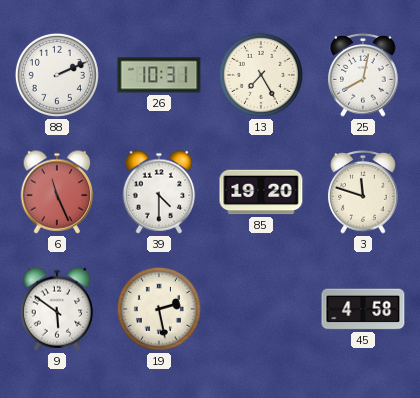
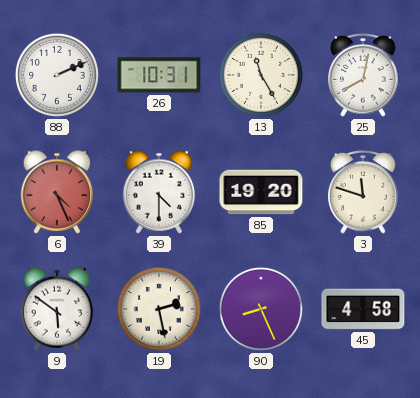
13: 7:25 -> 11:25 (261, 75)
6: 11:26 -> 4:26 (57, 192)
90: none -> 8:26 (261, 309)
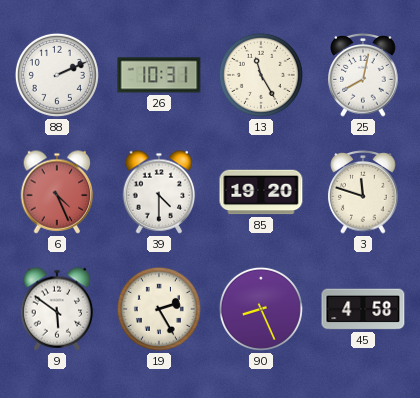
19: 2:28 -> 2:25 (159, 309)
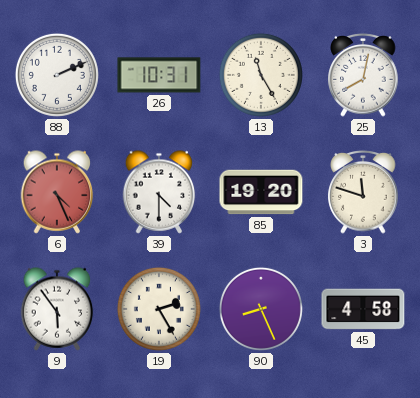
9: 5:51 -> 5:54 (57, 309)
